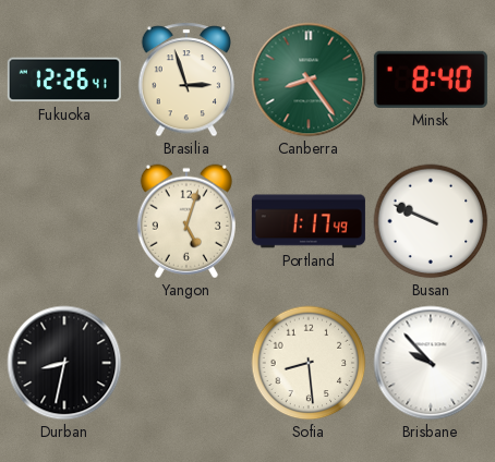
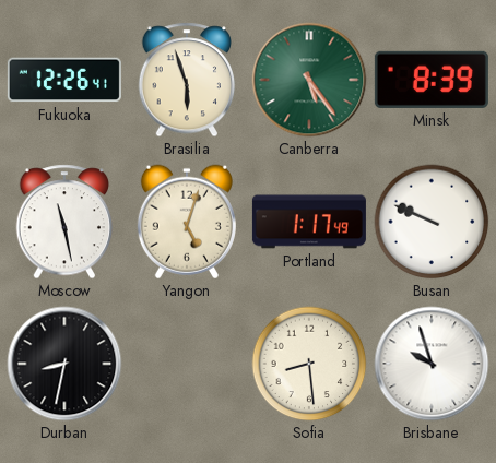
Brasilia: 2:57 -> 5:57 (187, 80)
Canberra: 8:24 -> 5:24 (309, 80)
Minsk: 8:40 -> 8:39 (432, 80)
Moscow: none -> 11:28 (64, 222)
Brisbane: 9:53 -> 9:57 (432, 364)
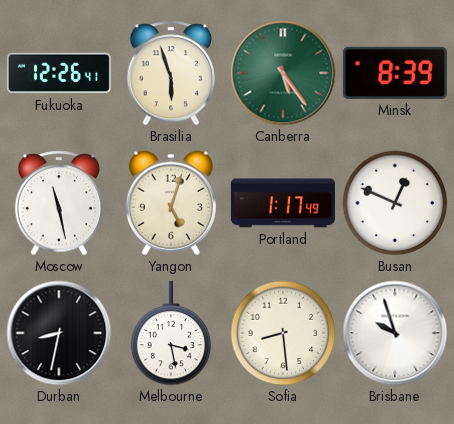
Busan: 9:49 -> 12:49 (395, 203)
Melbourne: none -> 3:28 (171, 333)
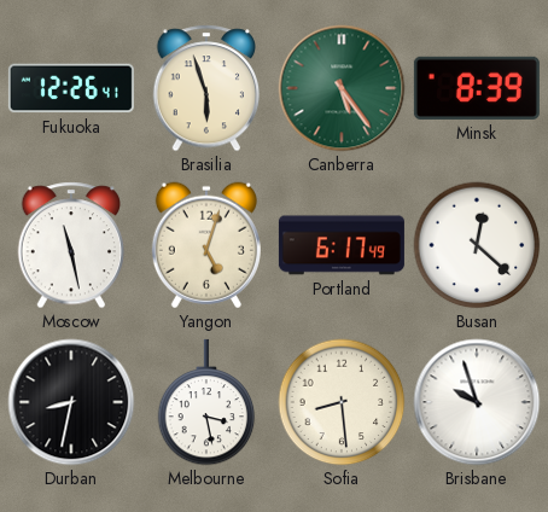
Portland: 1:17 -> 6:17 (342, 245)
Busan: 12:49 -> 12:22 (477, 245)
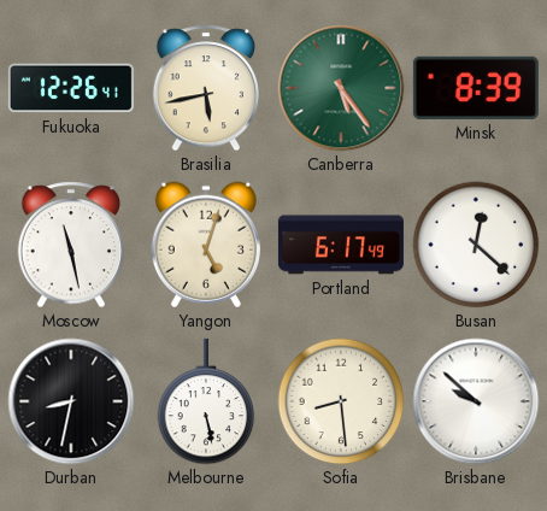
Brasilia: 5:57 -> 5:43 (206, 88)
Melbourne: 3:28 -> 5:28 (206, 401)
Brisbane: 9:57 -> 9:52 (476, 401)
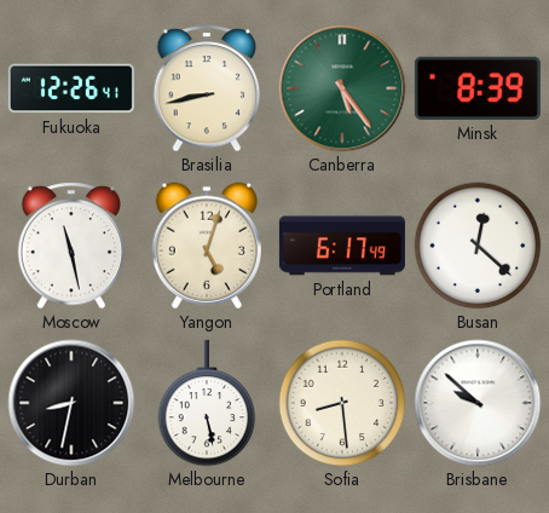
Brasilia: 5:43 -> 8:43 (207, 88)
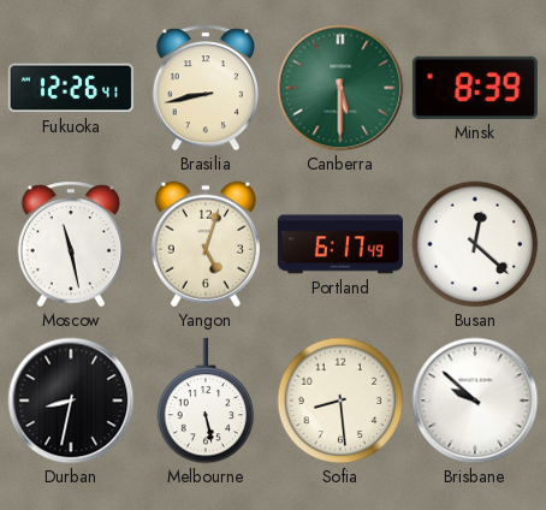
Canberra: 5:24 -> 5:30 (340, 88)
